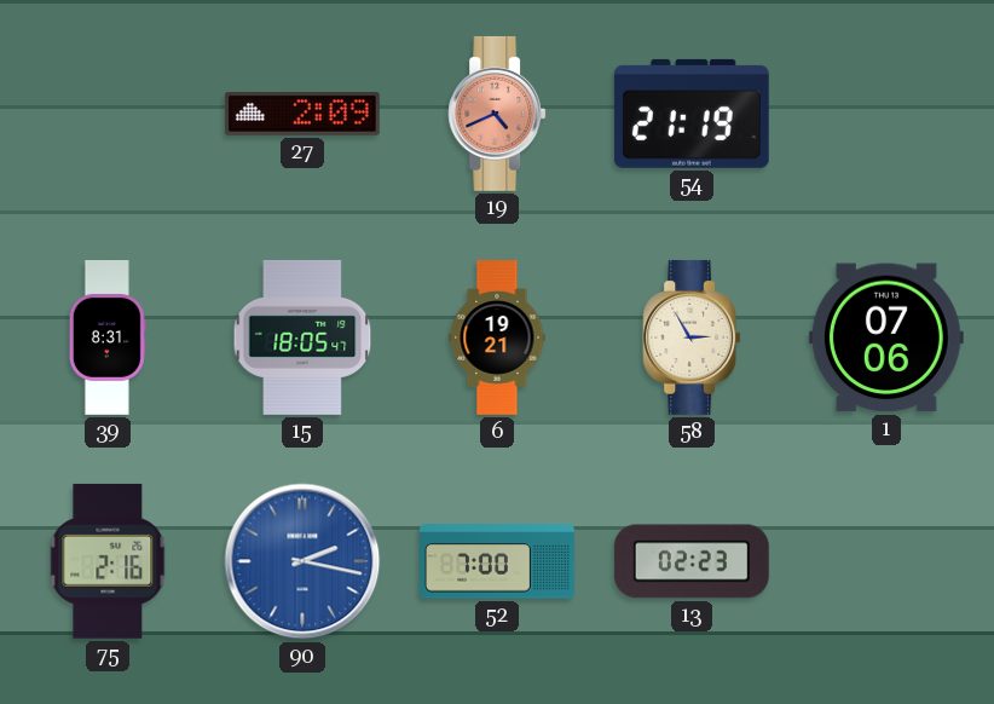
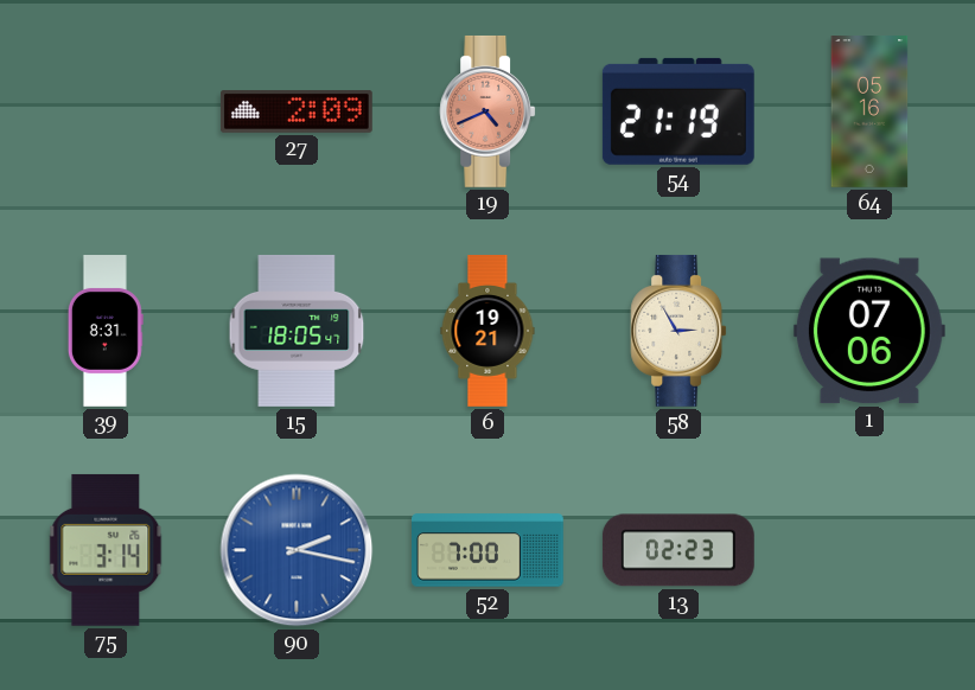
64: none -> 05:16 (869, 113)
75: 2:16 -> 3:14 (106, 550)
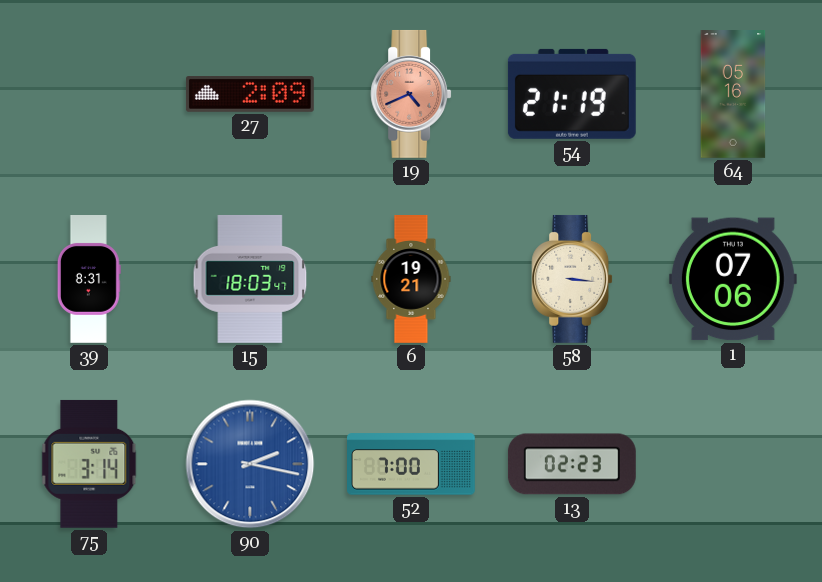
15: 18:05 -> 18:03 (250, 279)
58: 2:55 -> 3:16 (572, 279)
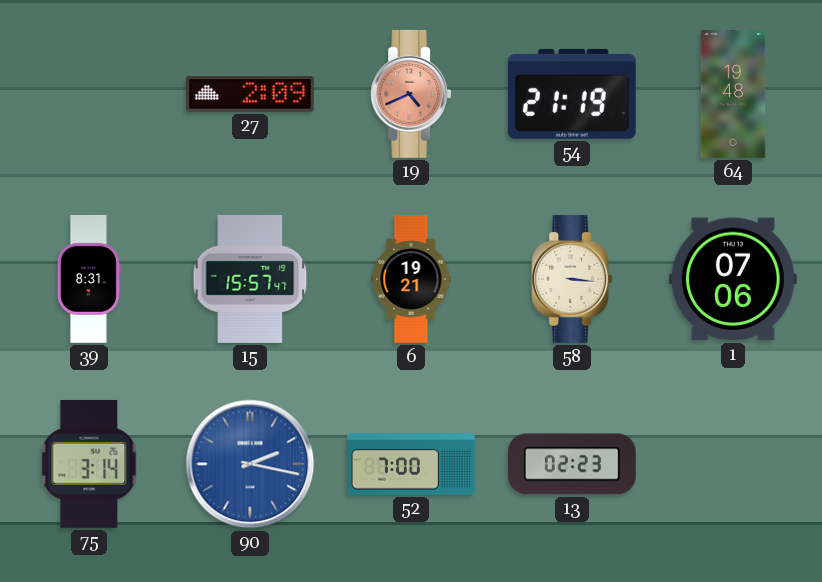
64: 05:16 -> 19:48 (733, 95)
15: 18:03 -> 15:57 (250, 279)
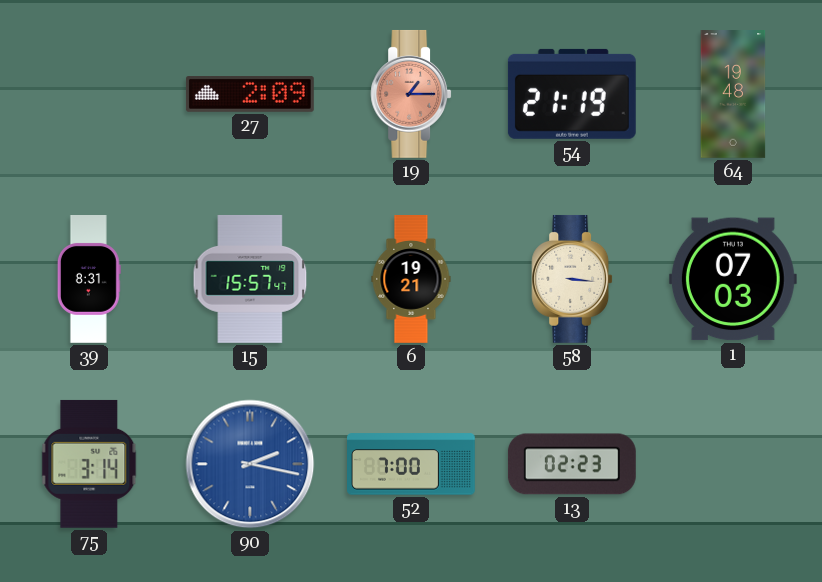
19: 4:41 -> 1:15 (411, 94)
1: 07:06 -> 07:03 (733, 279)
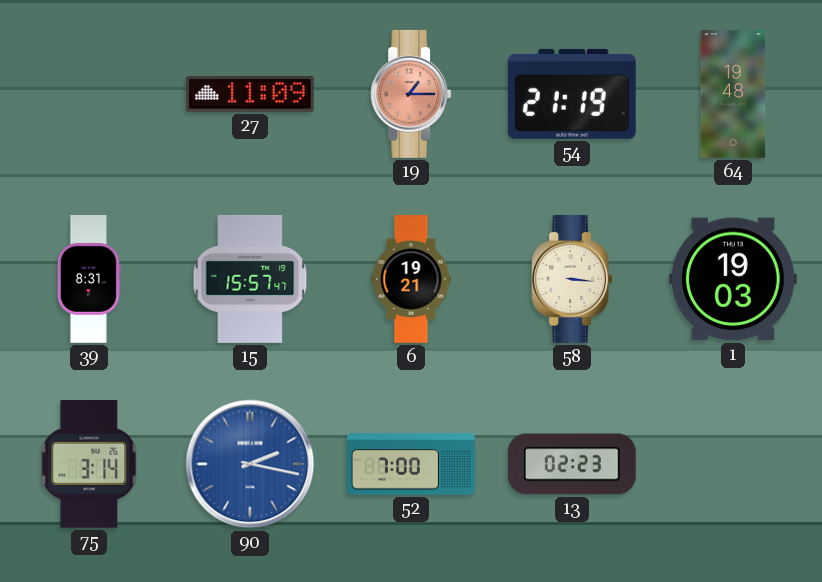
27: 2:09 -> 11:09 (250, 95)
1: 07:03 -> 19:03 (733, 279)
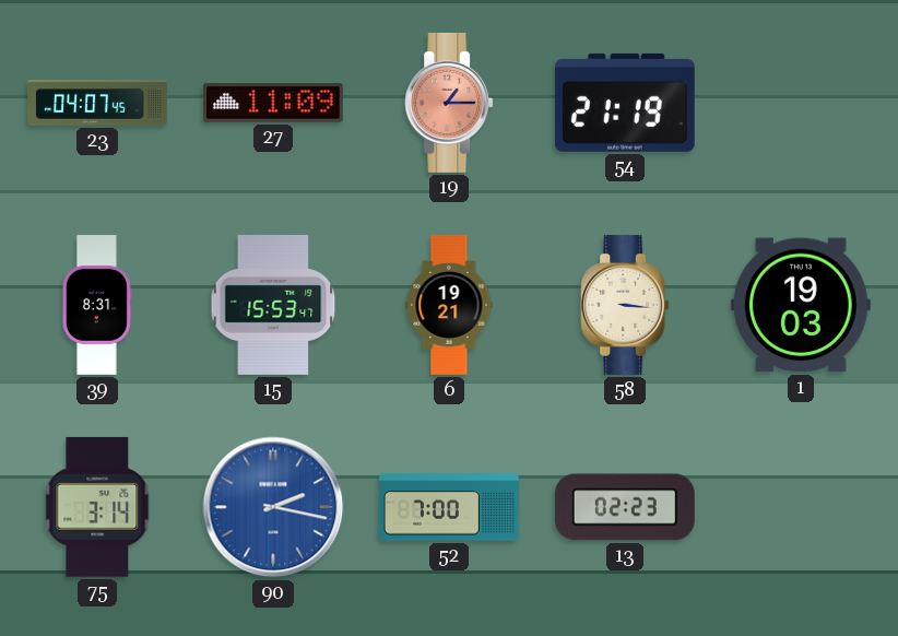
23: none -> 04:07 (97, 103)
64: 19:48 -> none (733, 95)
15: 15:57 -> 15:53 (273, 305)
